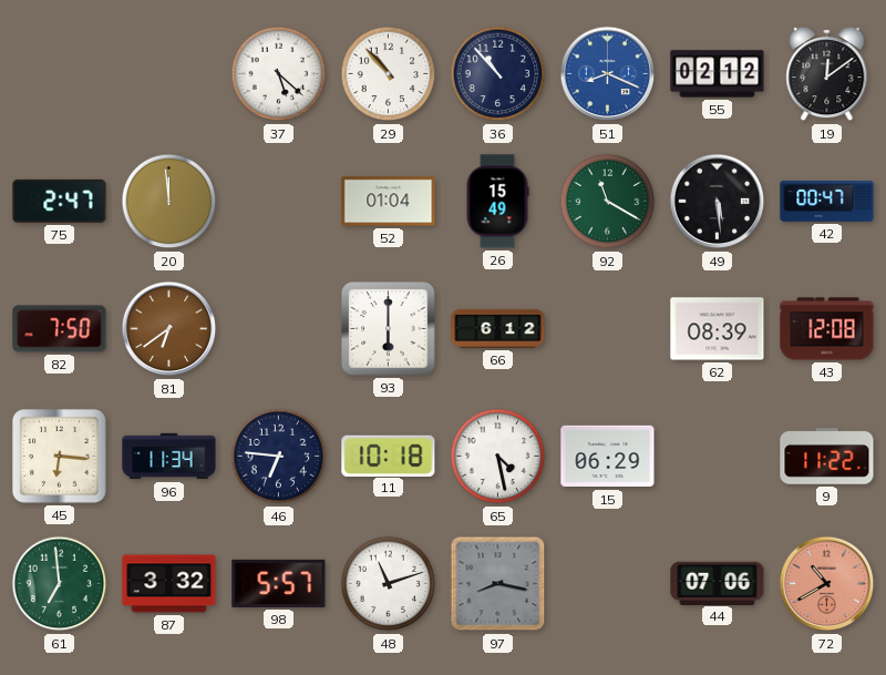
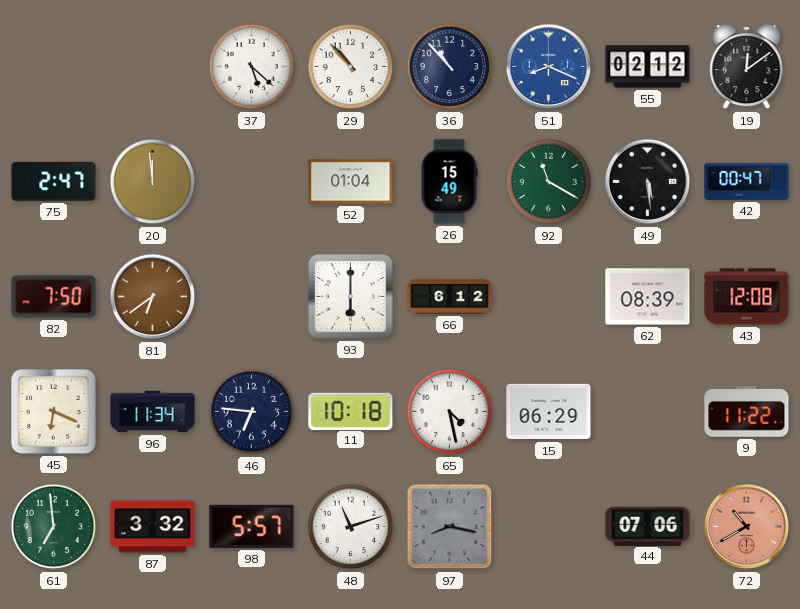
45: 6:16 -> 6:19 (54, 412)
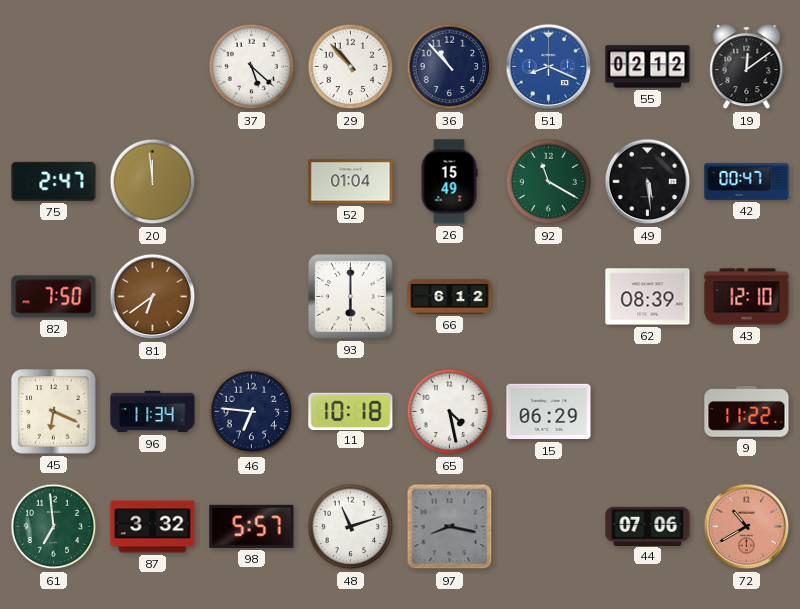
43: 12:08 -> 12:10 (747, 297)
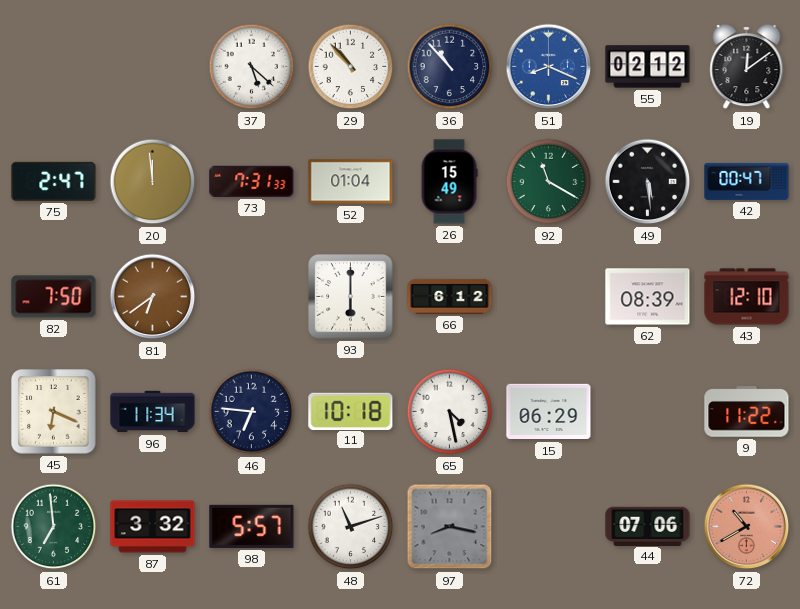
73: none -> 7:31 (252, 181)
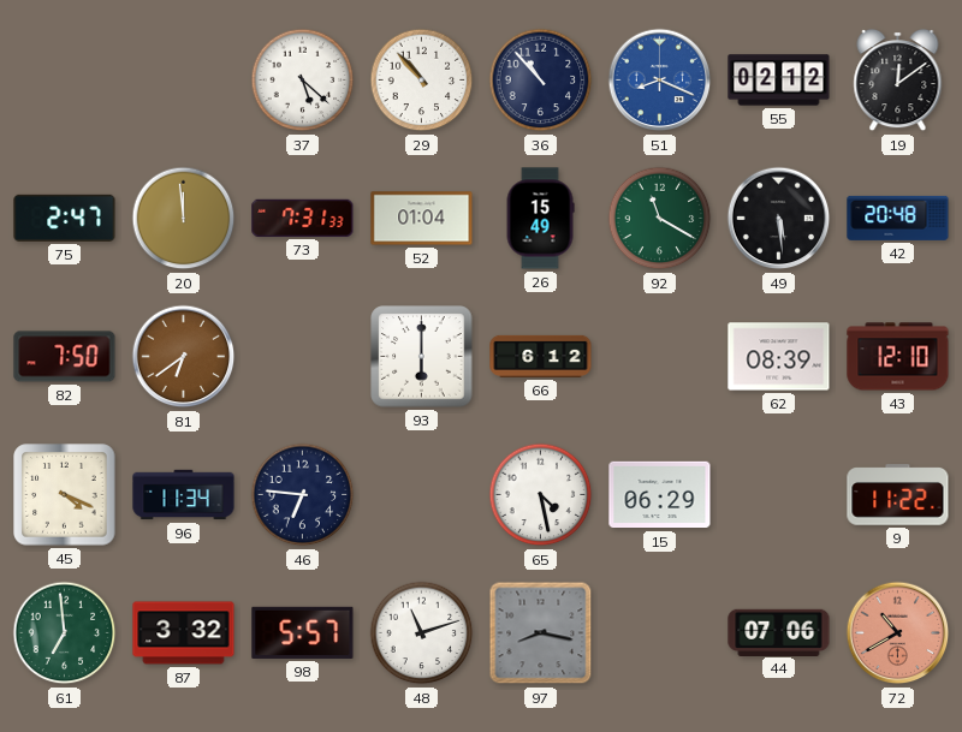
42: 00:47 -> 20:48 (898, 218)
45: 6:19 -> 4:19 (65, 495)
11: 10:18 -> none (351, 411)
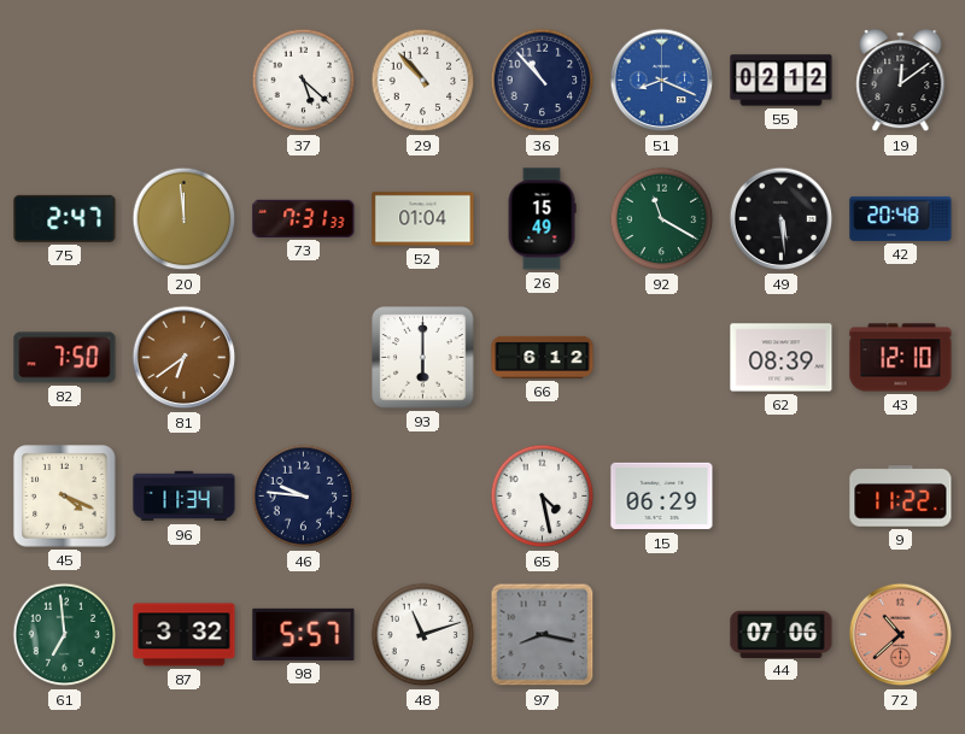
46: 6:46 -> 9:46 (304, 497)
72: 10:40 -> 10:38 (901, 635)
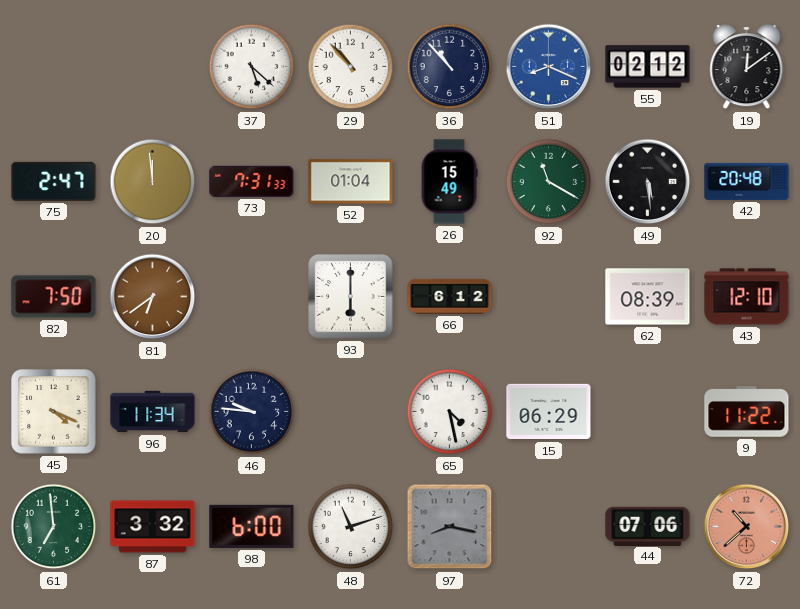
98: 5:57 -> 6:00 (252, 526)
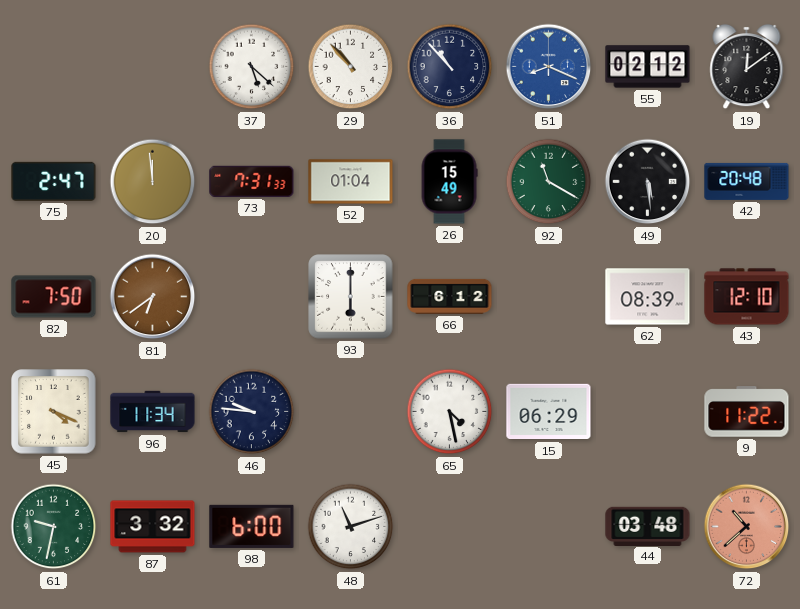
61: 6:59 -> 9:32 (54, 527)
97: 8:17 -> none (450, 527)
44: 07:06 -> 03:48 (648, 526)
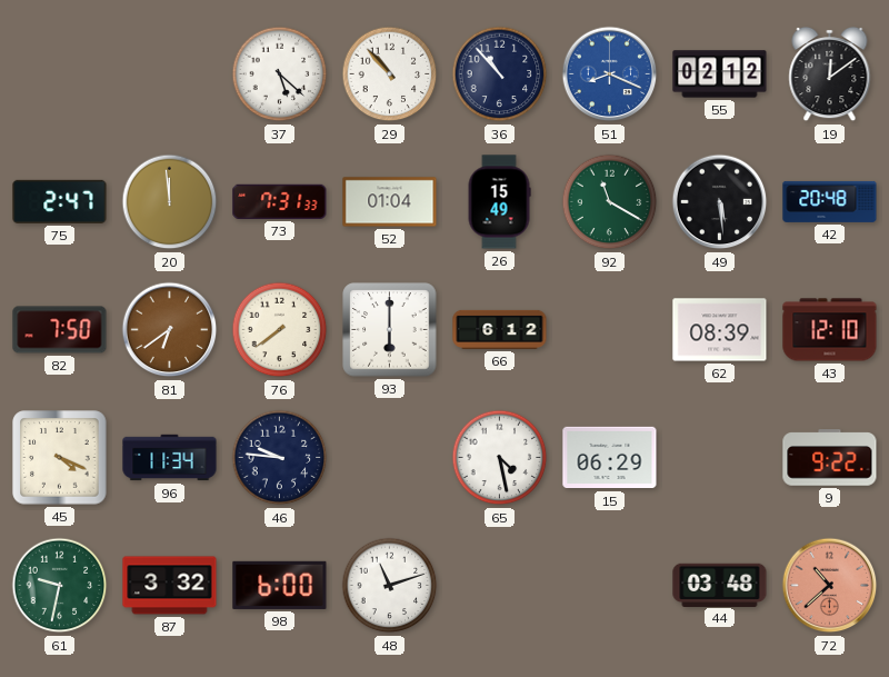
76: none -> 7:39 (280, 330)
9: 11:22 -> 9:22 (830, 458)
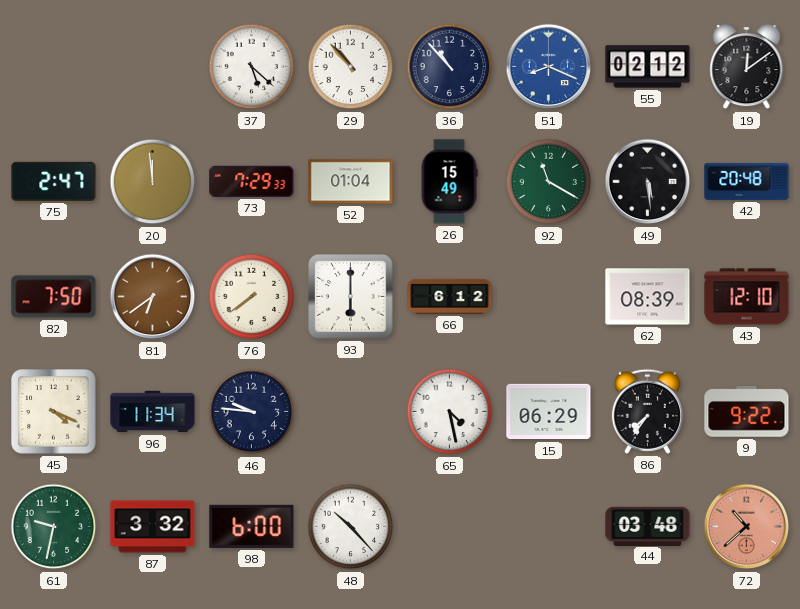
73: 7:31 -> 7:29 (252, 181)
86: none -> 7:36 (647, 411)
48: 11:12 -> 10:23 (351, 527)
